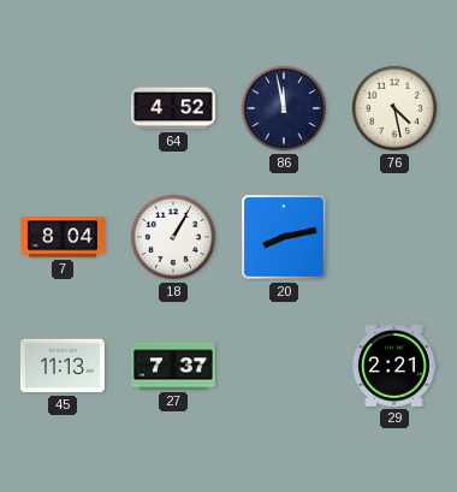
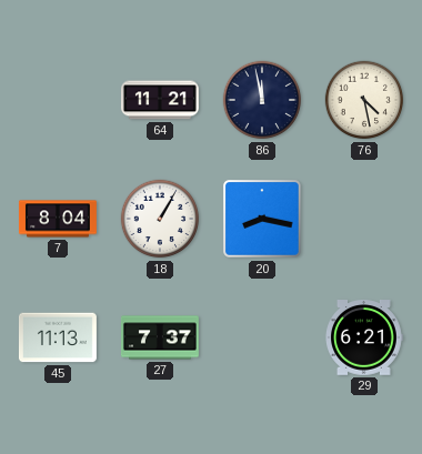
64: 4:52 -> 11:21 (160, 100)
20: 8:13 -> 8:17 (262, 219)
29: 2:21 -> 6:21 (364, 339)
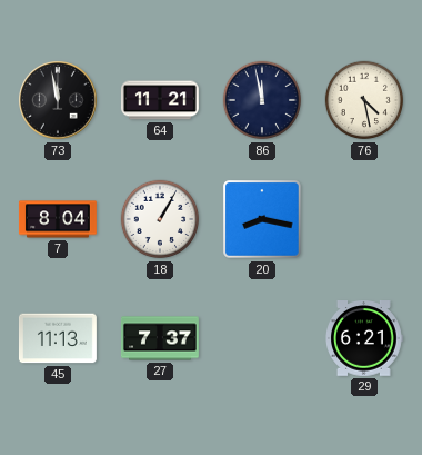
73: none -> 11:58 (59, 101)
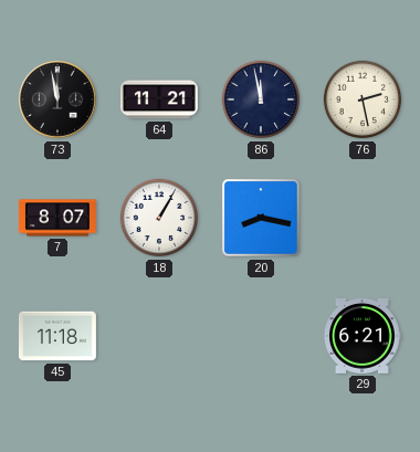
76: 4:28 -> 2:28 (363, 99)
7: 8:04 -> 8:07 (57, 218)
45: 11:13 -> 11:18 (57, 336)
27: 7:37 -> none (160, 338)
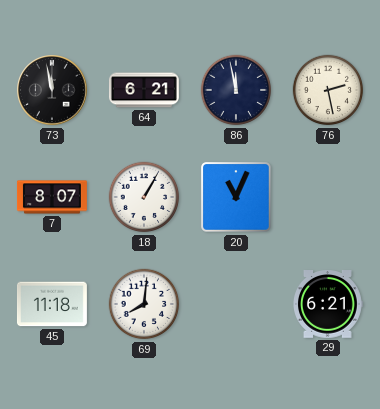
64: 11:21 -> 6:21 (144, 90)
20: 8:17 -> 11:04 (236, 197)
69: none -> 8:01 (144, 304)
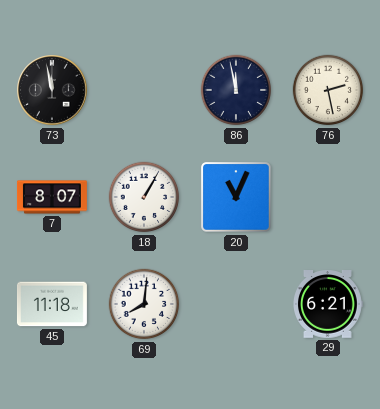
64: 6:21 -> none (144, 90)
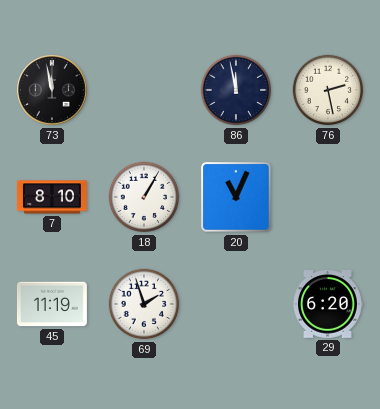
7: 8:07 -> 8:10 (52, 197)
45: 11:18 -> 11:19 (52, 304)
69: 8:01 -> 1:57 (144, 304)
29: 6:21 -> 6:20 (328, 305)
